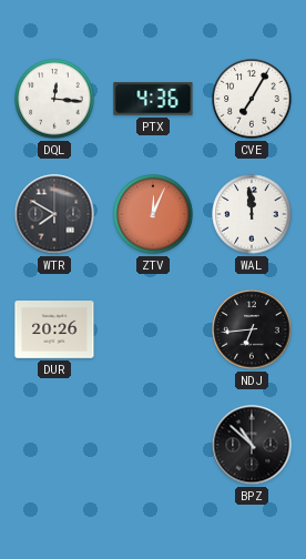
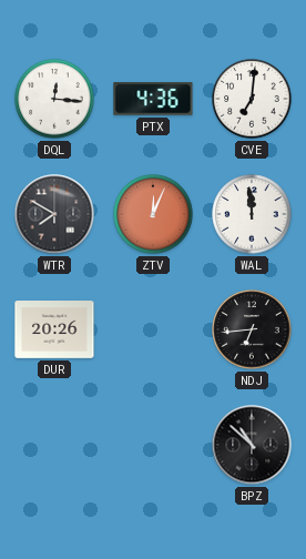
CVE: 7:05 -> 7:01 (252, 99)
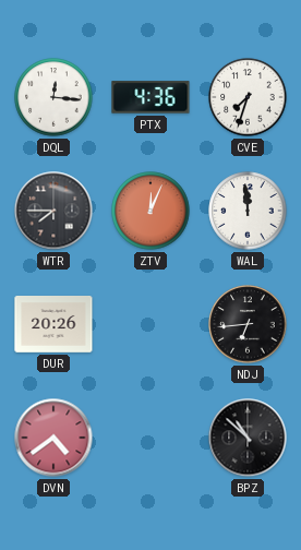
CVE: 7:01 -> 7:33 (248, 97)
WTR: 7:50 -> 7:45 (53, 211)
DVN: none -> 4:39 (53, 438)
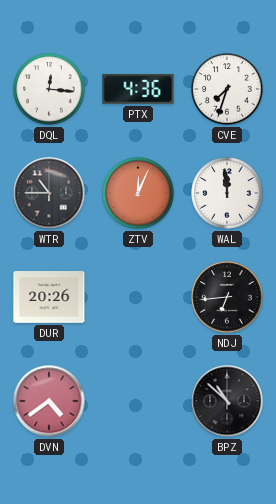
WTR: 7:45 -> 10:45 (49, 193)
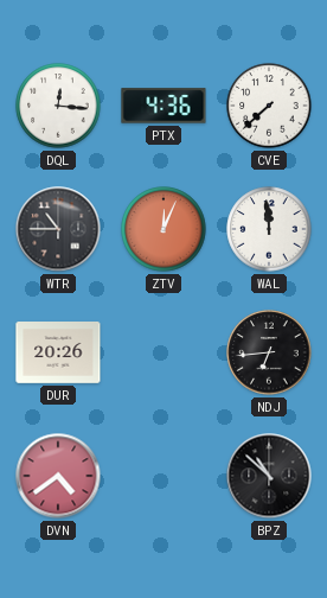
CVE: 7:33 -> 7:38 (269, 106)
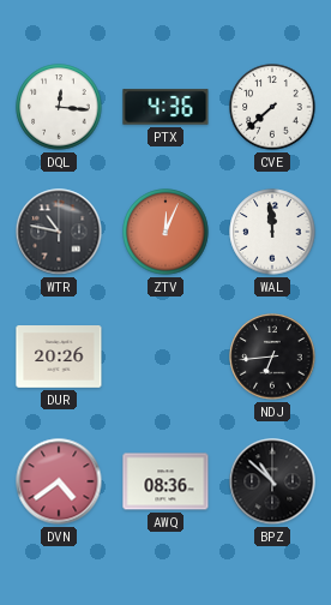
WTR: 10:45 -> 10:47 (59, 232)
AWQ: none -> 08:36 (165, 481)
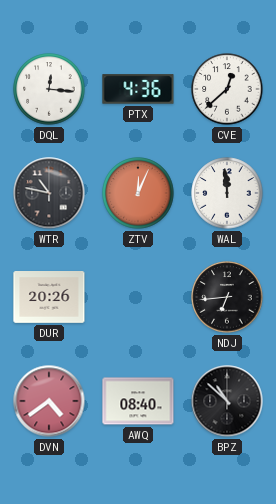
CVE: 7:38 -> 12:38 (227, 89)
AWQ: 08:36 -> 08:40 (138, 401)
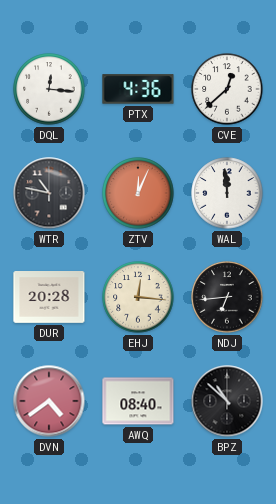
DUR: 20:26 -> 20:28 (49, 298)
EHJ: none -> 12:16 (138, 297)
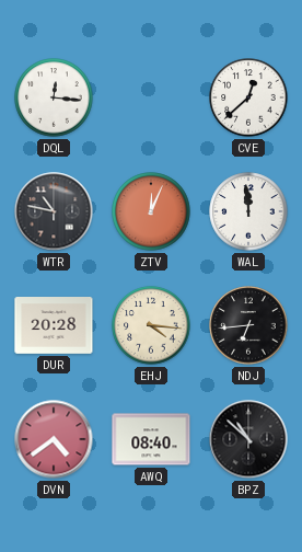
PTX: 4:36 -> none (138, 89)
EHJ: 12:16 -> 4:16 (151, 325)
